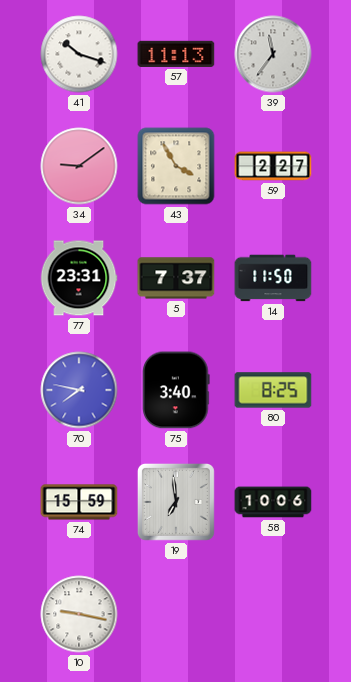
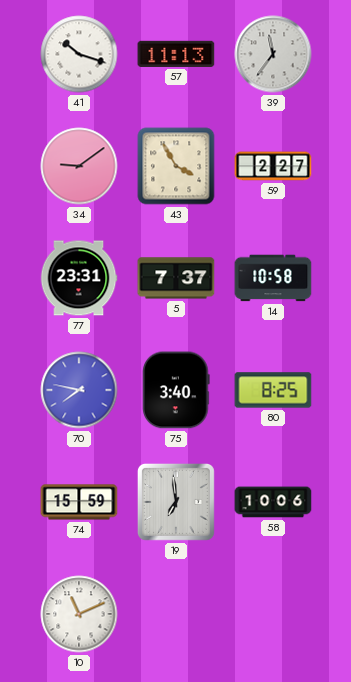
14: 11:50 -> 10:58 (273, 278)
10: 9:17 -> 11:11 (79, 614)
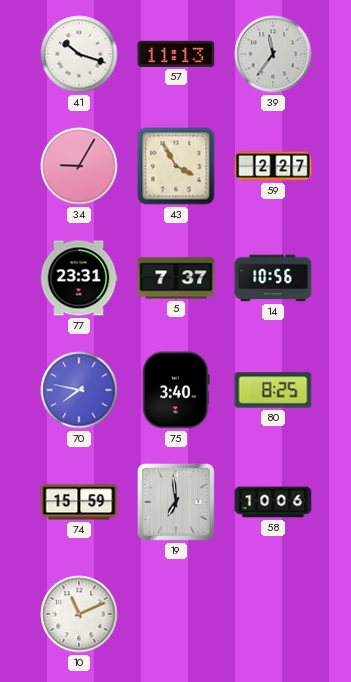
34: 9:09 -> 9:05 (79, 166)
14: 10:58 -> 10:56 (273, 278)
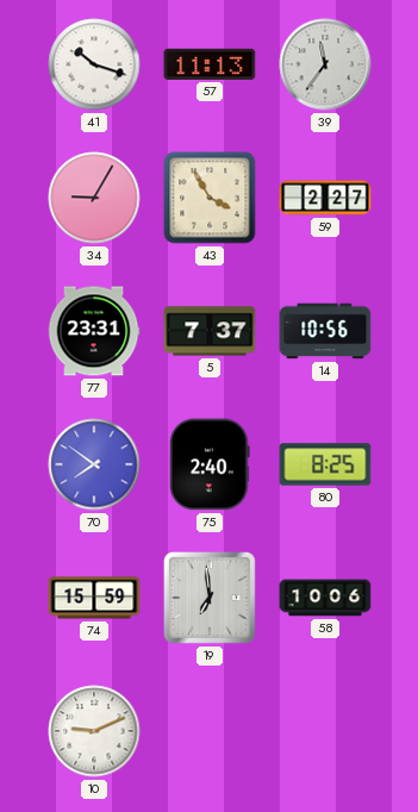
70: 7:47 -> 7:51 (94, 464)
75: 3:40 -> 2:40 (210, 464)
10: 11:11 -> 9:11 (94, 731)
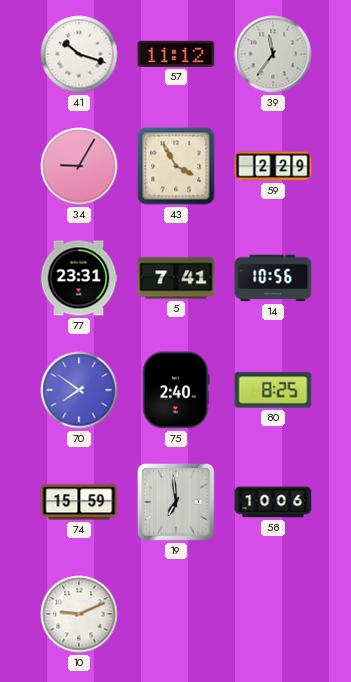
57: 11:13 -> 11:12 (176, 54)
59: 2:27 -> 2:29 (273, 166)
5: 7:37 -> 7:41 (176, 278)
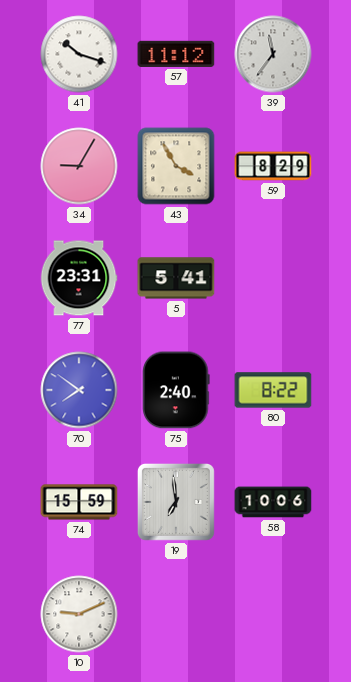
59: 2:29 -> 8:29 (273, 166)
5: 7:41 -> 5:41 (176, 278)
14: 10:56 -> none (273, 278)
80: 8:25 -> 8:22 (273, 390)
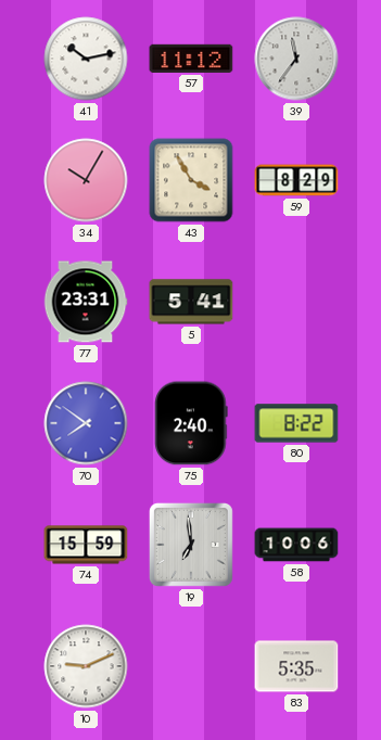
41: 10:18 -> 10:13 (86, 59)
34: 9:05 -> 10:05 (86, 180)
83: none -> 5:35 (296, 666)
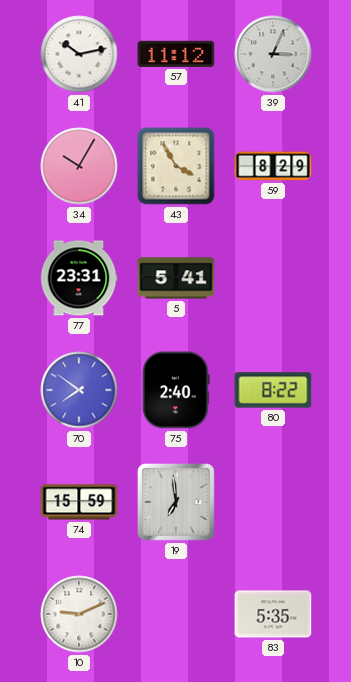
39: 11:36 -> 3:04 (273, 54)
58: 10:06 -> none (296, 545)
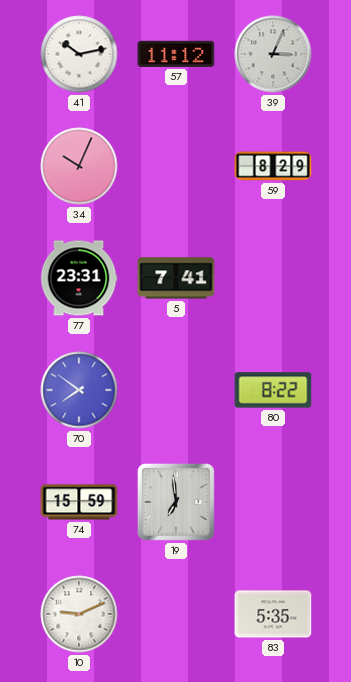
34: 10:05 -> 10:04 (79, 166)
43: 3:55 -> none (176, 166)
5: 5:41 -> 7:41 (176, 278)
75: 2:40 -> none (176, 390)
